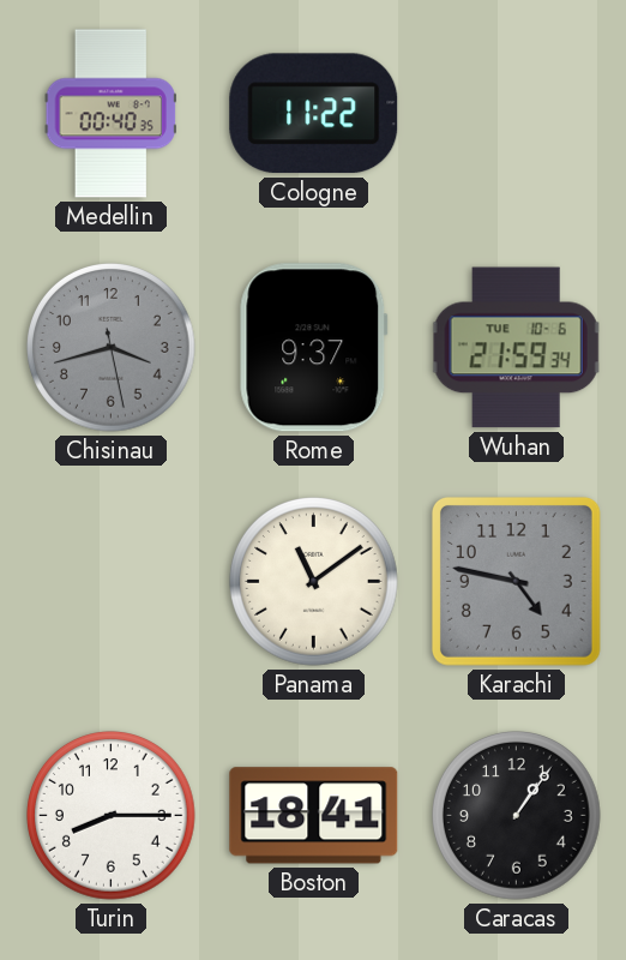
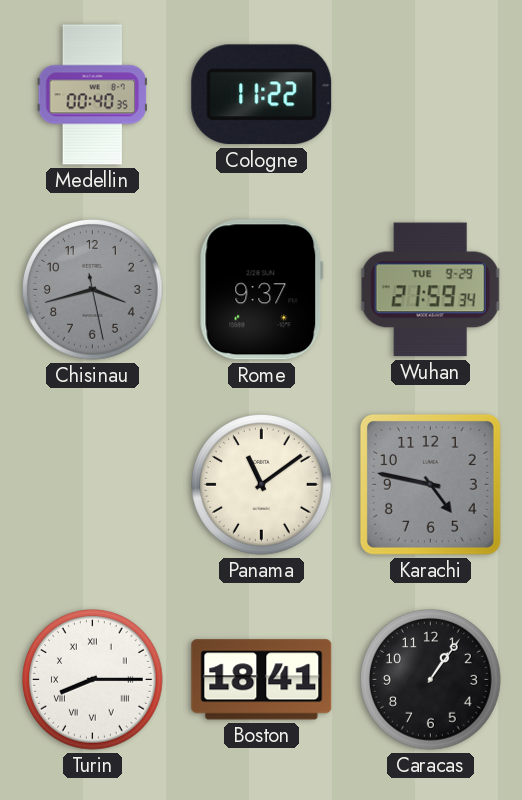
Wuhan date: TUE 10-6 -> TUE 9-29 (430, 290)
Turin numerals: Arabic -> Roman (93, 680)
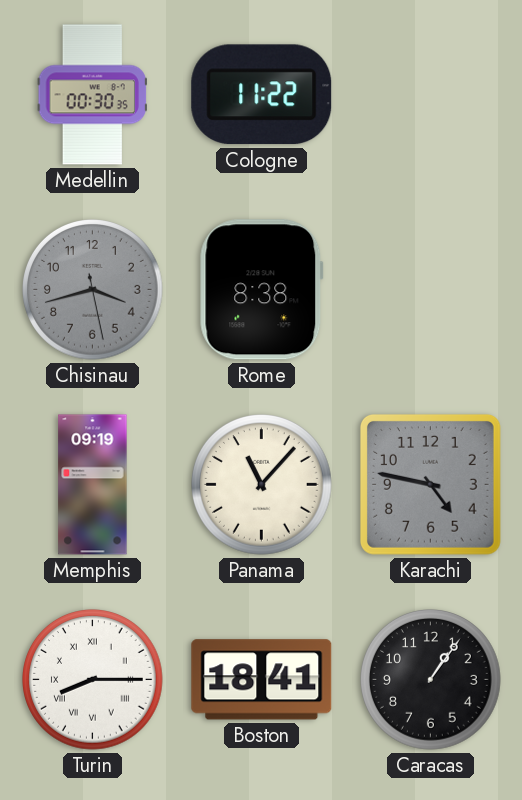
Medellin: 00:40 -> 00:30 (92, 95)
Rome: 9:37 -> 8:38 (262, 290)
Wuhan: 21:59 -> none (430, 290)
Memphis: none -> 09:19 (93, 485)
Panama: 11:09 -> 11:07 (262, 485)
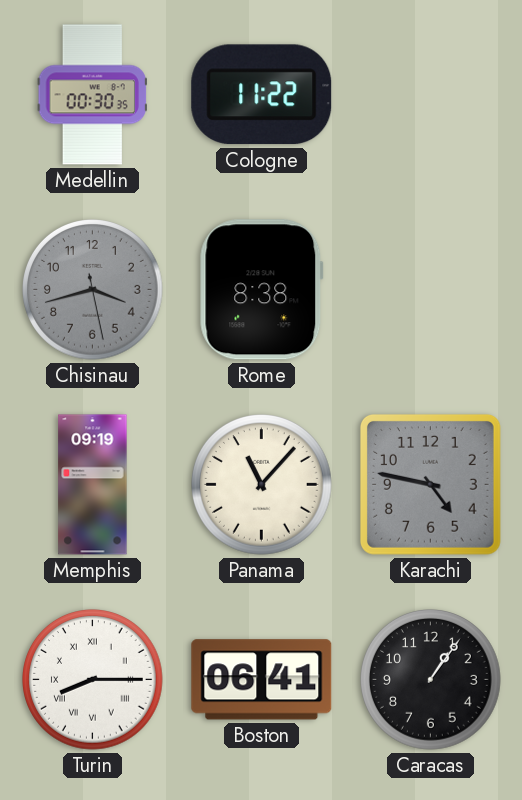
Boston: 18:41 -> 06:41 (262, 680)
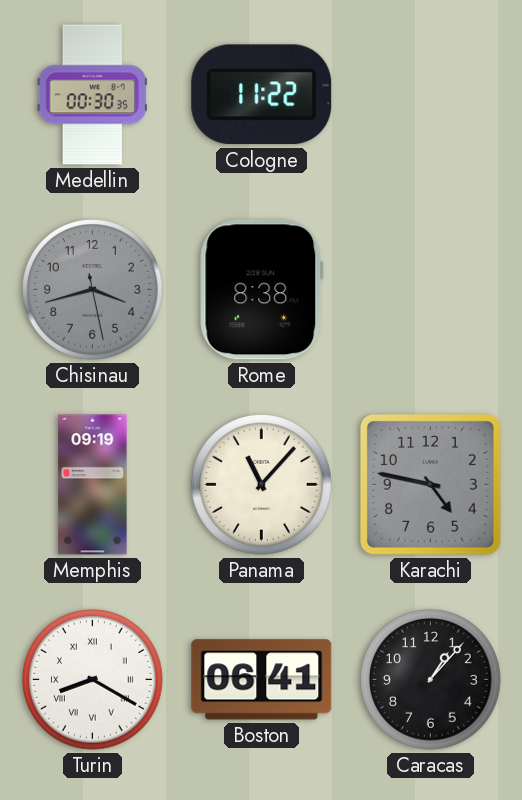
Turin: 8:15 -> 8:20 (93, 680)
Caracas: 1:06 -> 1:07 (431, 680)
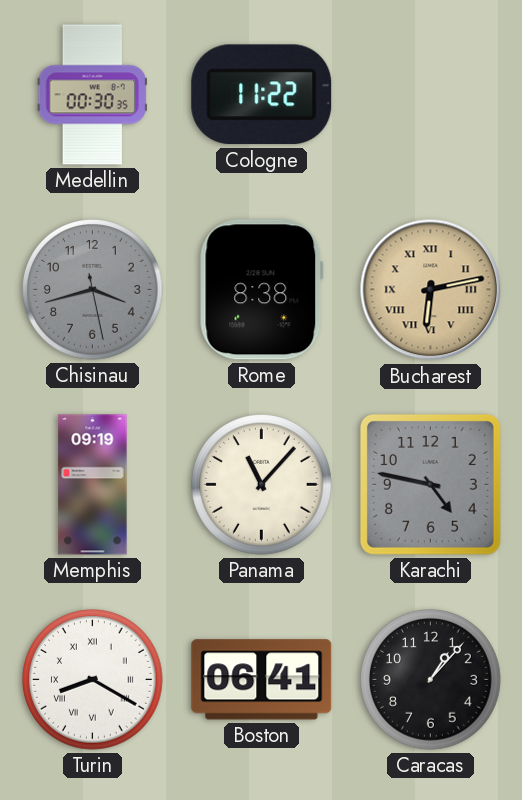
Bucharest: none -> 6:13 (431, 290)
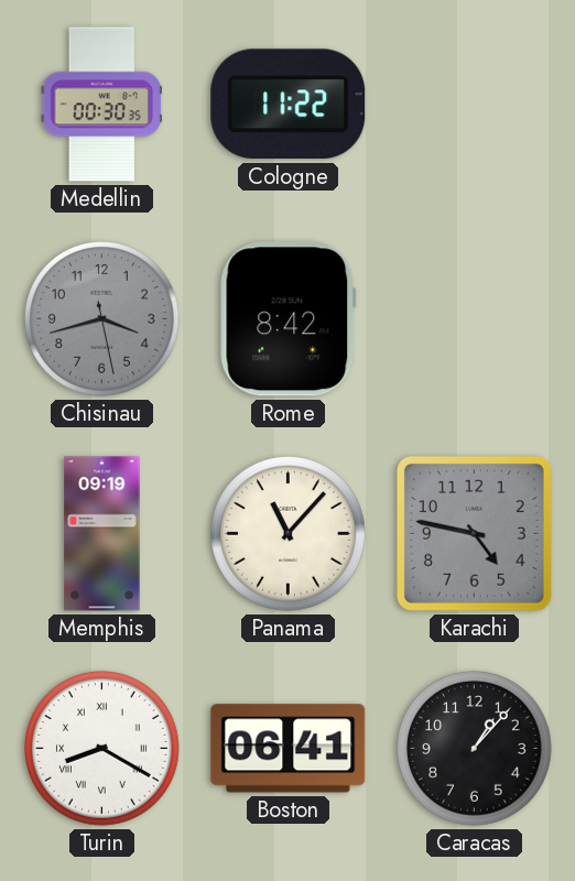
Rome: 8:38 -> 8:42 (289, 319)
Bucharest: 6:13 -> none (431, 290)
